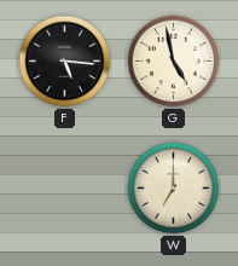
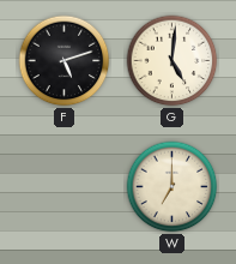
F: 5:16 -> 5:12 (65, 61)
G: 4:58 -> 5:01 (173, 61)
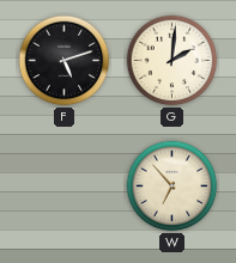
G: 5:01 -> 2:01 (173, 61)
W: 7:00 -> 6:53 (173, 186)
